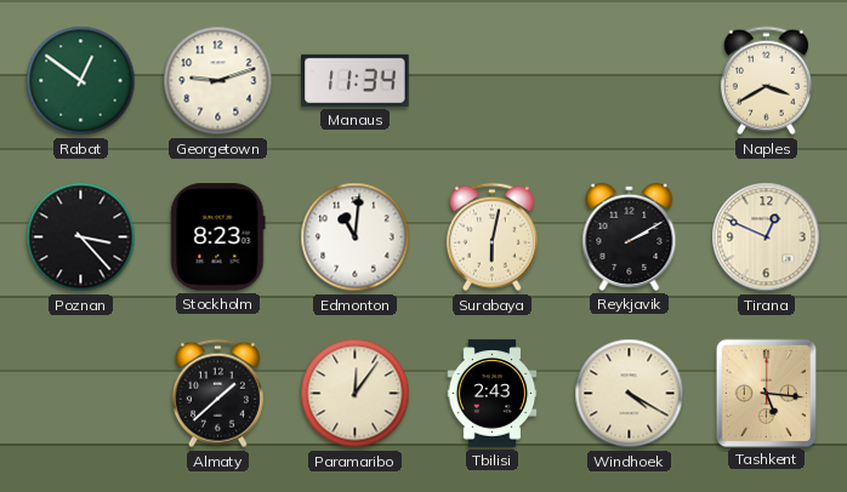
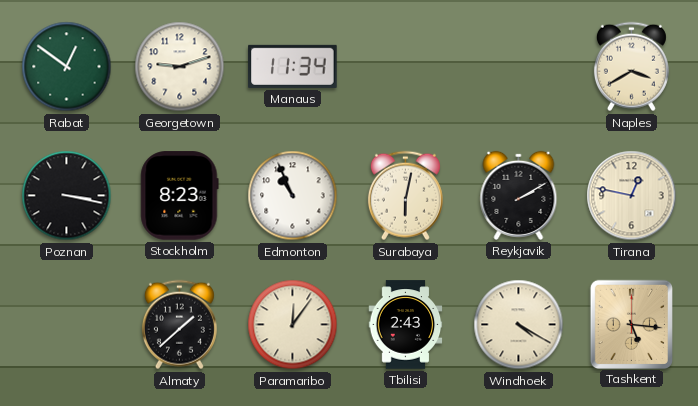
Poznan: 3:23 -> 3:17 (67, 196)
Edmonton: 11:01 -> 10:56 (293, 196)
Tirana: 12:49 -> 12:47 (632, 196)
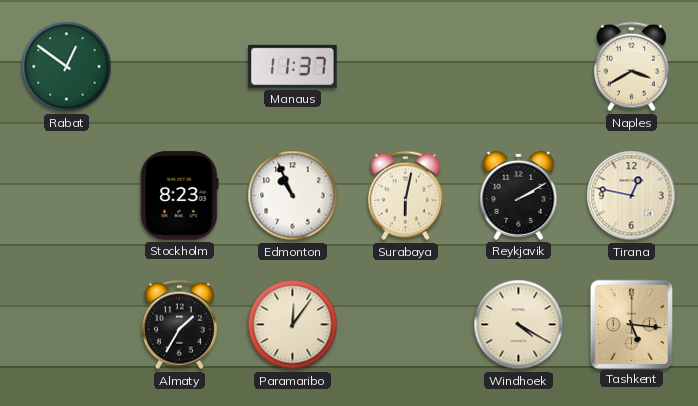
Georgetown: 9:12 -> none (180, 67)
Manaus: 11:34 -> 11:37 (293, 66)
Poznan: 3:17 -> none (67, 196)
Almaty: 1:38 -> 1:35 (179, 325)
Tbilisi: 2:43 -> none (406, 325)
